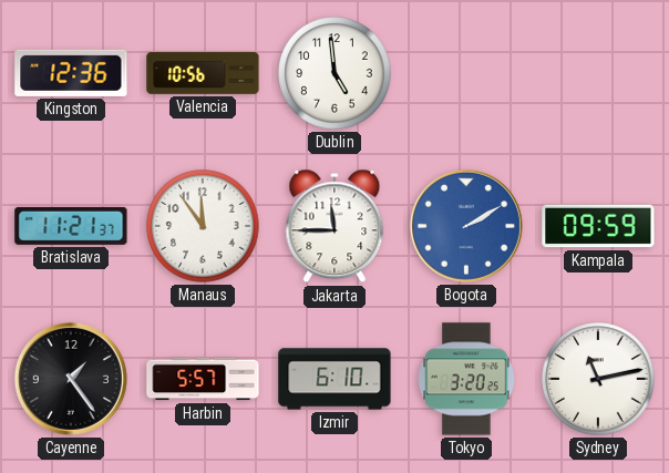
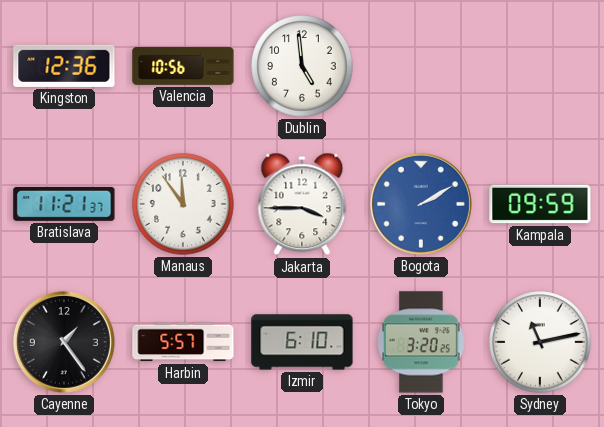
Jakarta: 11:45 -> 3:45 (302, 204)
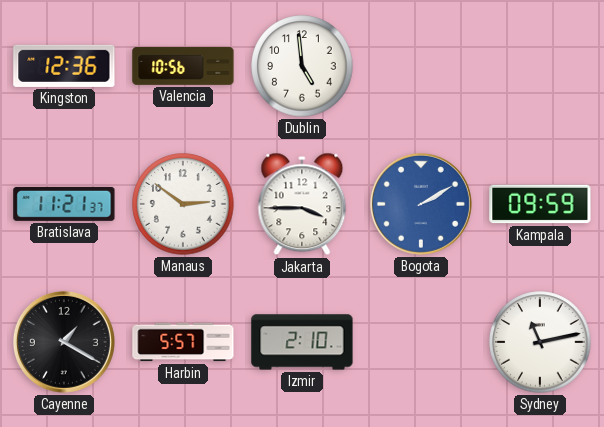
Manaus: 11:54 -> 2:51 (183, 204)
Cayenne: 1:24 -> 1:20 (64, 342)
Izmir: 6:10 -> 2:10 (302, 342)
Tokyo: 3:20 -> none (421, 342)
